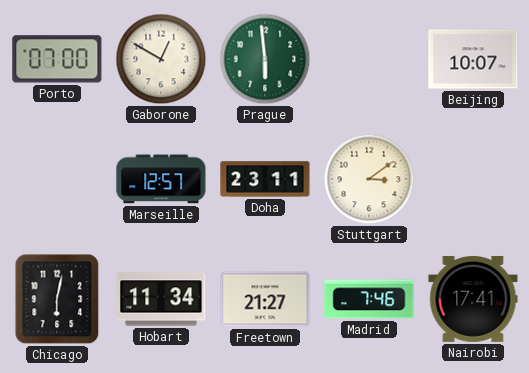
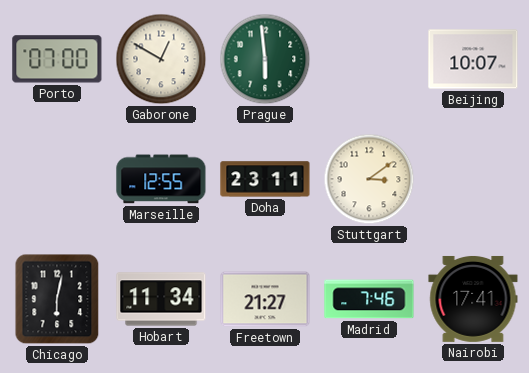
Marseille: 12:57 -> 12:55 (161, 179)
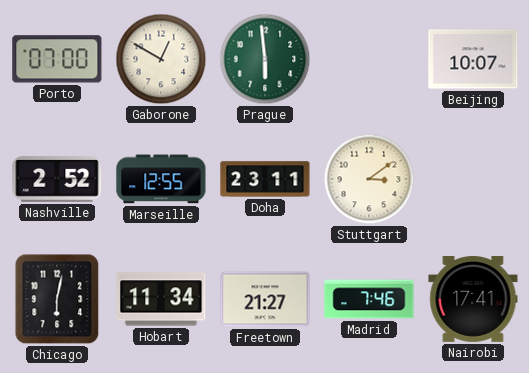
Nashville: none -> 2:52 (57, 180)
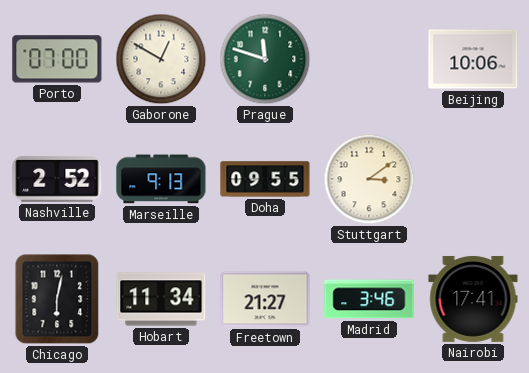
Prague: 5:59 -> 11:48 (265, 59)
Beijing: 10:07 -> 10:06 (473, 59)
Marseille: 12:55 -> 9:13 (161, 179)
Doha: 23:11 -> 09:55 (265, 179)
Madrid: 7:46 -> 3:46 (369, 299)
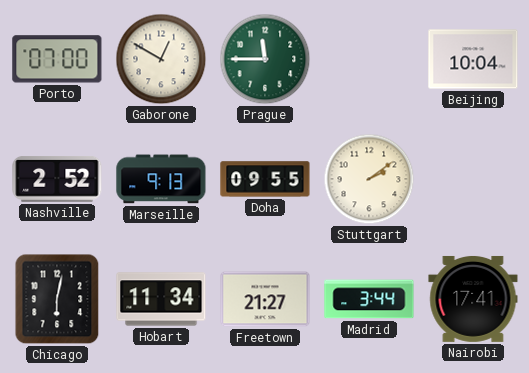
Prague: 11:48 -> 11:45 (265, 59)
Beijing: 10:06 -> 10:04 (473, 59)
Stuttgart: 3:09 -> 2:09 (369, 179)
Madrid: 3:46 -> 3:44 (369, 299)
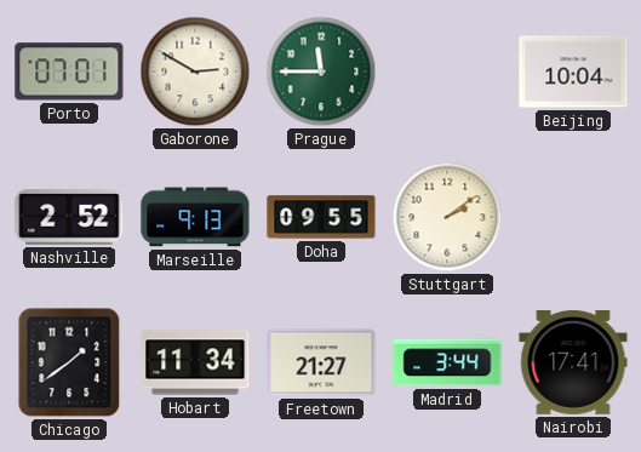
Porto: 07:00 -> 07:01 (69, 71)
Gaborone: 12:50 -> 2:50 (195, 71)
Chicago: 6:02 -> 1:39 (69, 362)
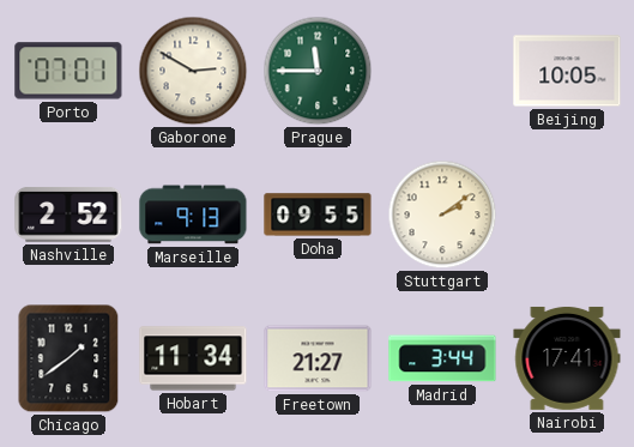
Beijing: 10:04 -> 10:05 (567, 71)
